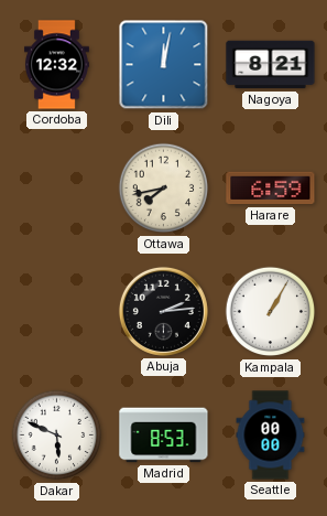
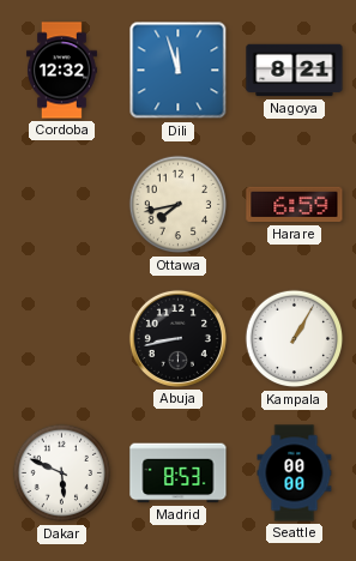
Dili: 12:02 -> 11:57 (179, 71)
Abuja: 2:14 -> 8:43 (177, 338)
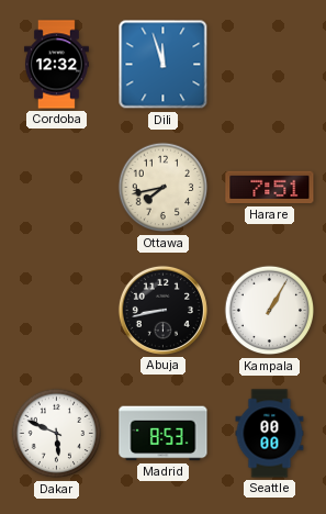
Nagoya: 8:21 -> none (295, 71)
Harare: 6:59 -> 7:51 (270, 188)
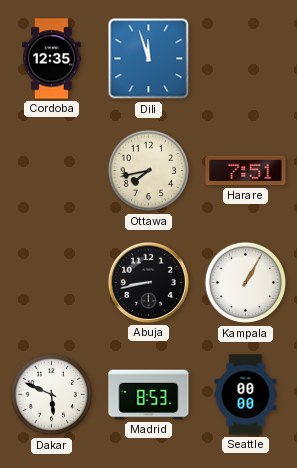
Cordoba: 12:32 -> 12:35 (51, 59)
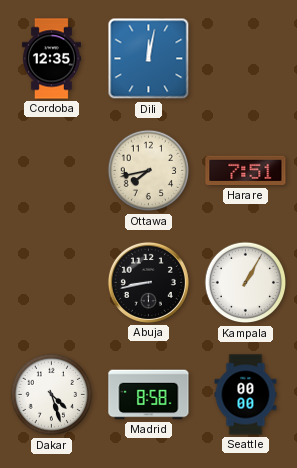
Dili: 11:57 -> 12:02 (149, 59)
Dakar: 5:49 -> 4:27 (52, 395)
Madrid: 8:53 -> 8:58 (149, 395)
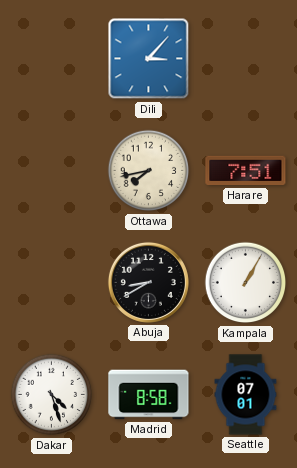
Cordoba: 12:35 -> none (51, 59)
Dili: 12:02 -> 3:07 (149, 59)
Abuja: 8:43 -> 8:40 (148, 282)
Seattle: 00:00 -> 07:01 (246, 395)
